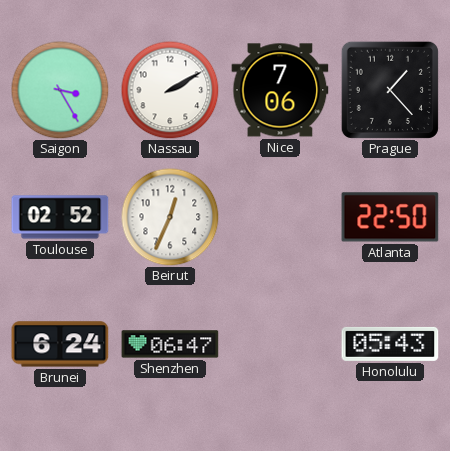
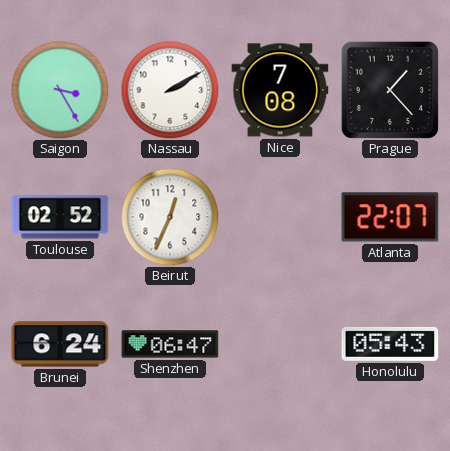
Nice: 7:06 -> 7:08 (280, 90)
Atlanta: 22:50 -> 22:07 (390, 217)
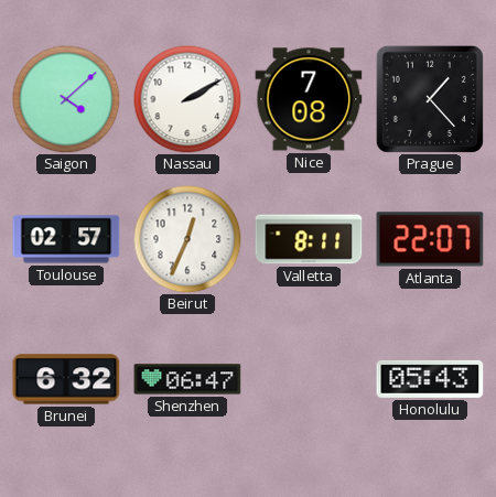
Saigon: 3:25 -> 4:08 (66, 99)
Toulouse: 02:52 -> 02:57 (66, 239)
Valletta: none -> 8:11 (309, 239)
Brunei: 6:24 -> 6:32 (66, 379)
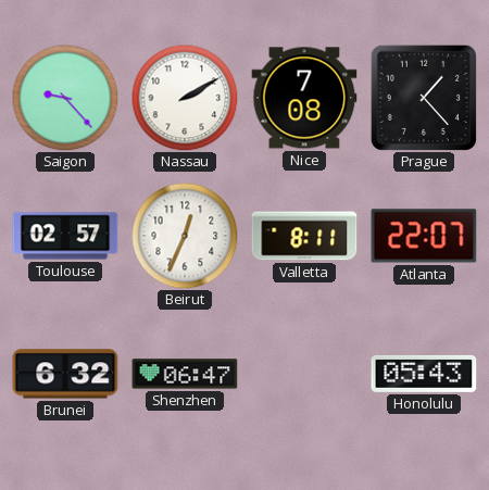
Saigon: 4:08 -> 9:23 (65, 98)
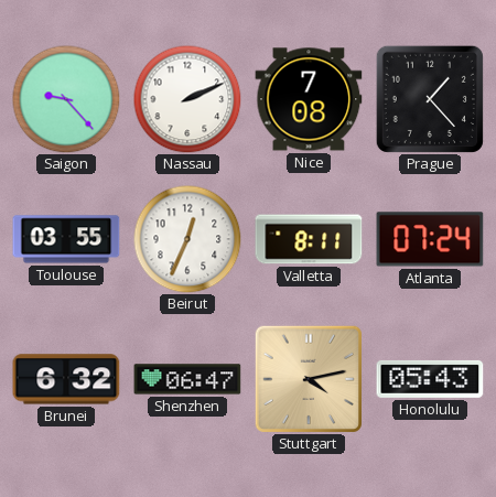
Nassau: 2:10 -> 2:11 (187, 99)
Toulouse: 02:57 -> 03:55 (66, 239)
Atlanta: 22:07 -> 07:24 (430, 239)
Stuttgart: none -> 4:13 (308, 378)
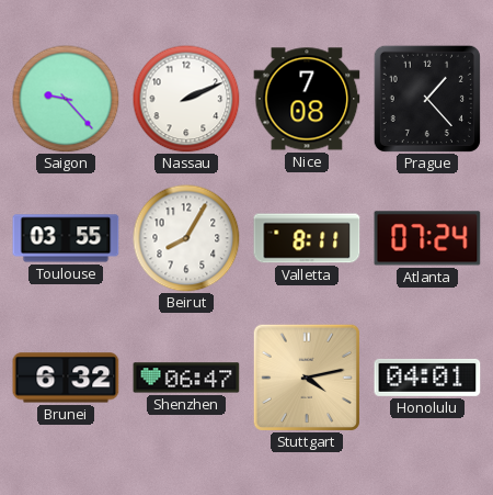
Beirut: 12:34 -> 8:05 (186, 238)
Honolulu: 05:43 -> 04:01 (427, 378)
